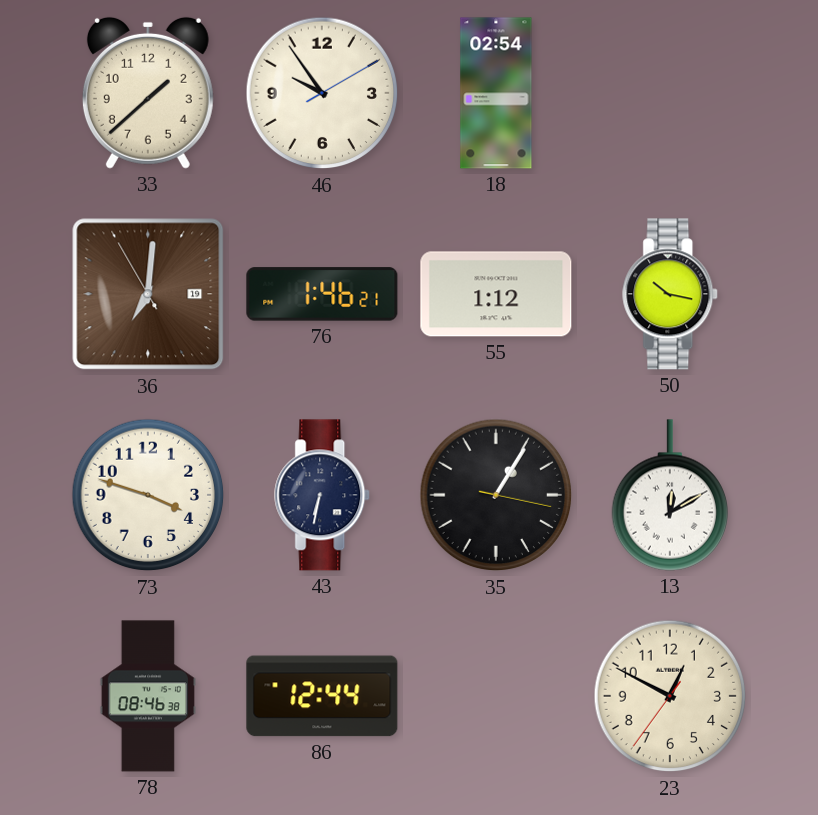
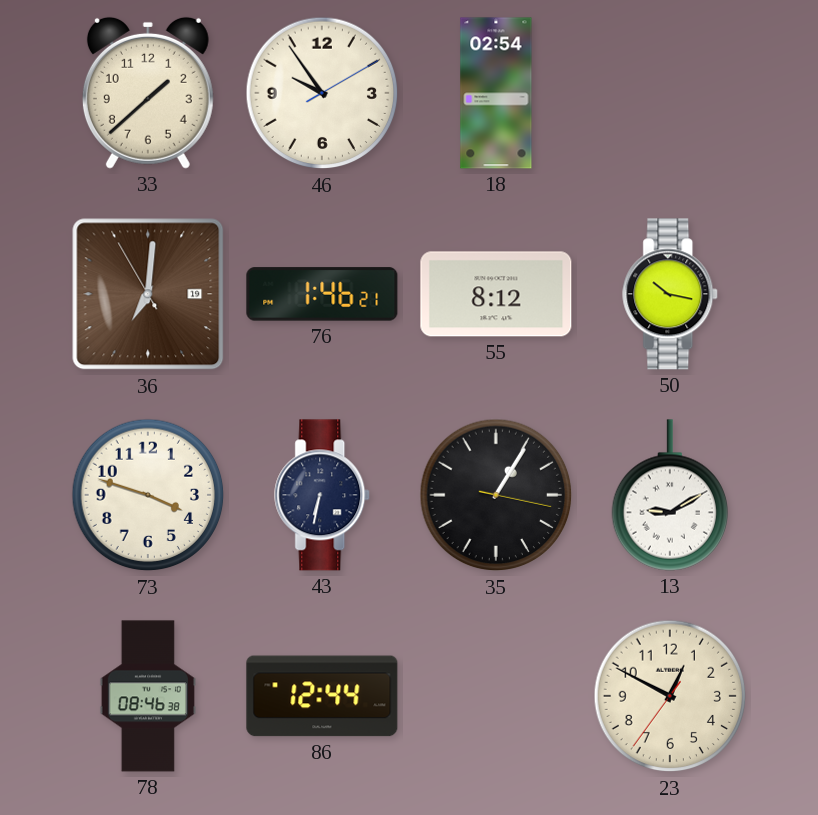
55: 1:12 -> 8:12 (496, 294)
13: 12:10 -> 9:10 (669, 495)
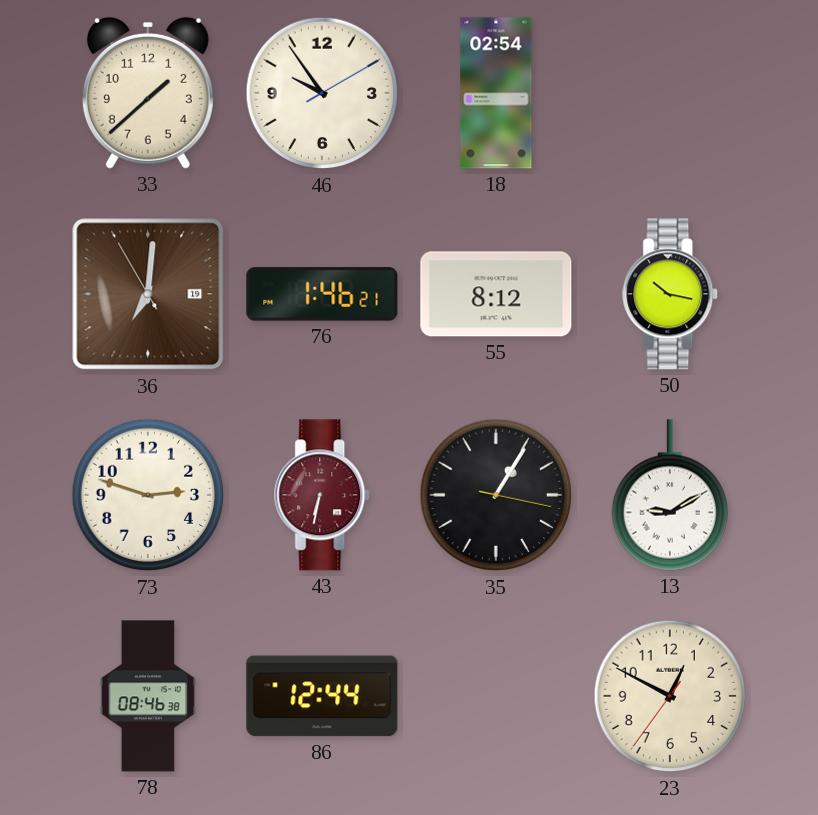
73: 3:48 -> 2:48 (148, 495)
43 dial: navy -> burgundy (323, 495)
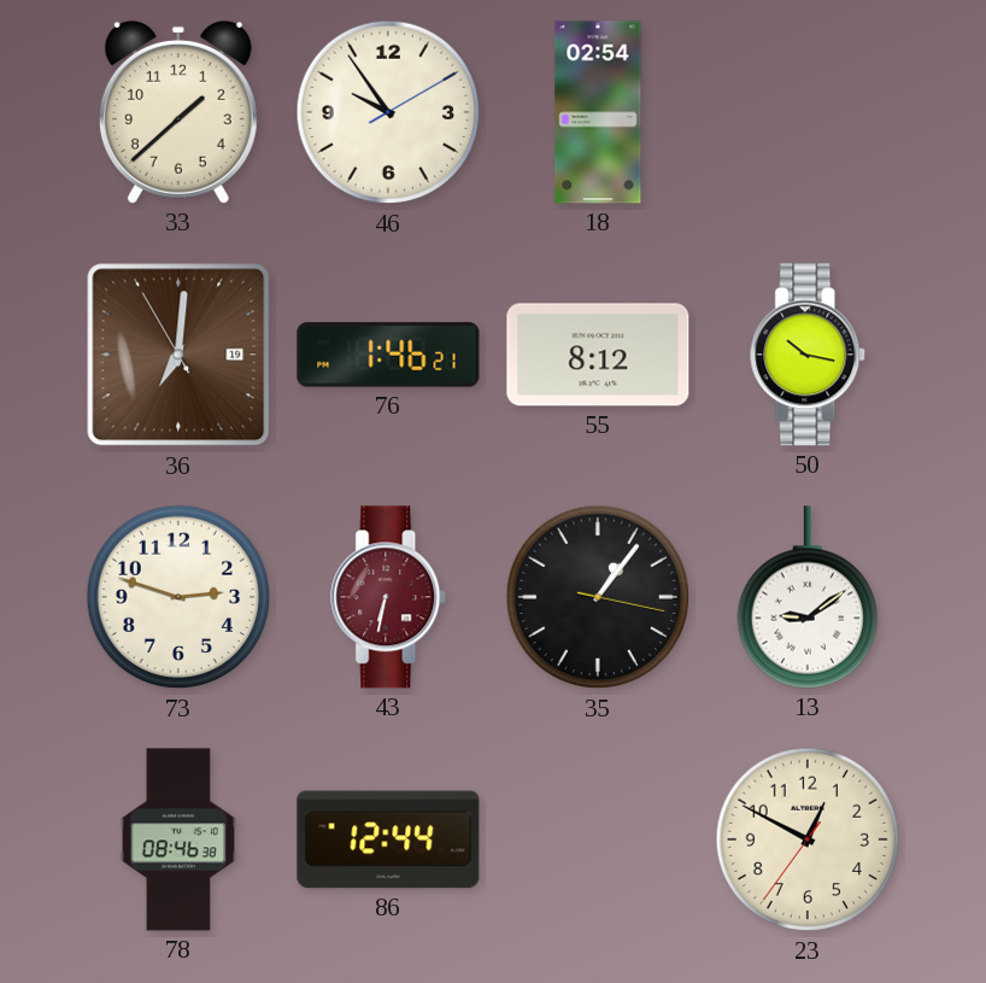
35: 1:05 -> 1:06 (598, 597)
13: 9:10 -> 9:09 (806, 597)
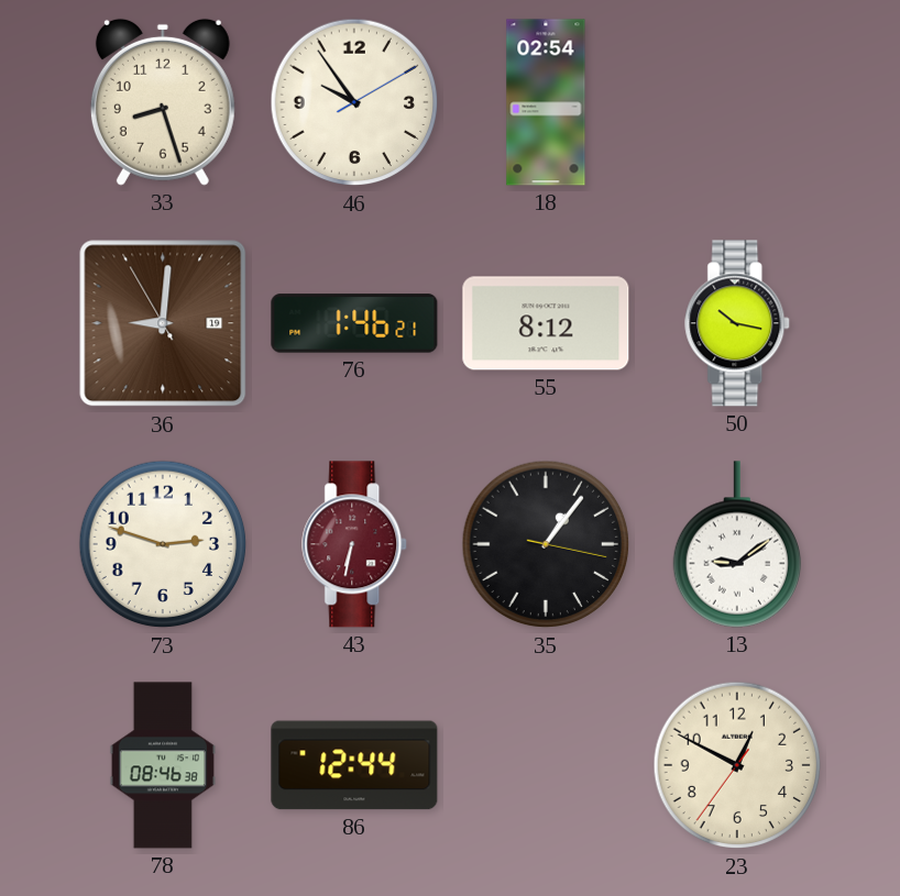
33: 1:38 -> 8:27 (163, 102)
36: 7:00 -> 9:00 (163, 323)
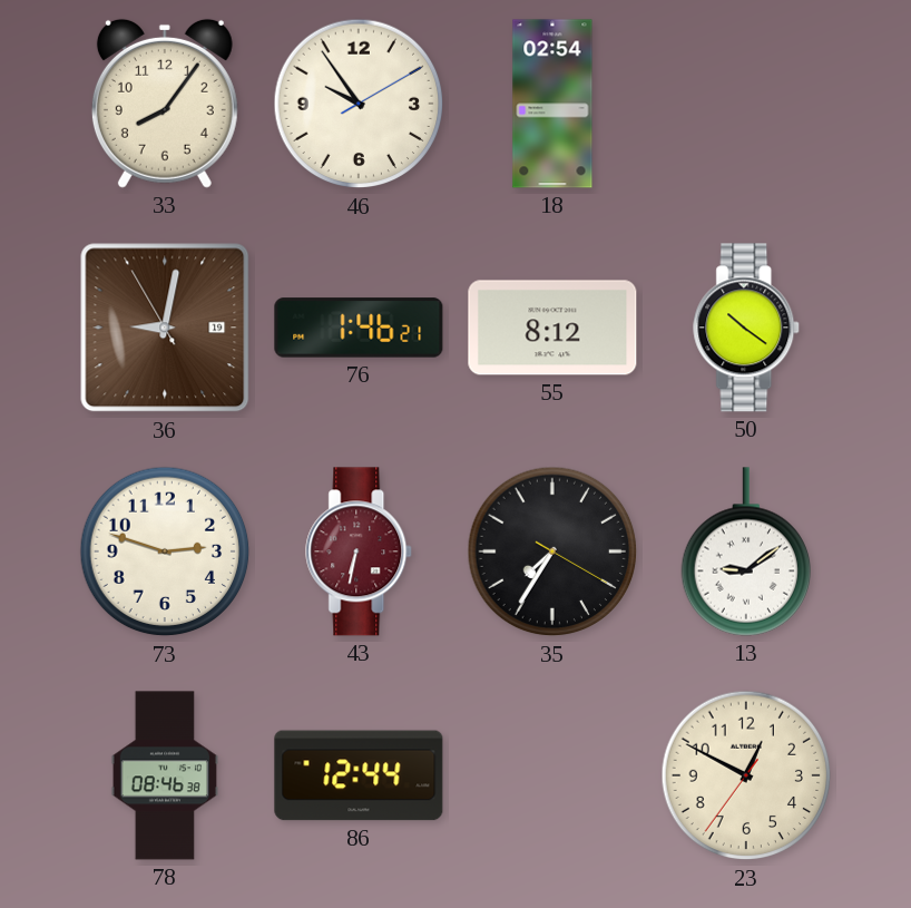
33: 8:27 -> 8:06 (165, 104)
36: 9:00 -> 9:01 (165, 328)
50: 10:17 -> 10:21 (747, 328)
35: 1:06 -> 7:35 (552, 551)
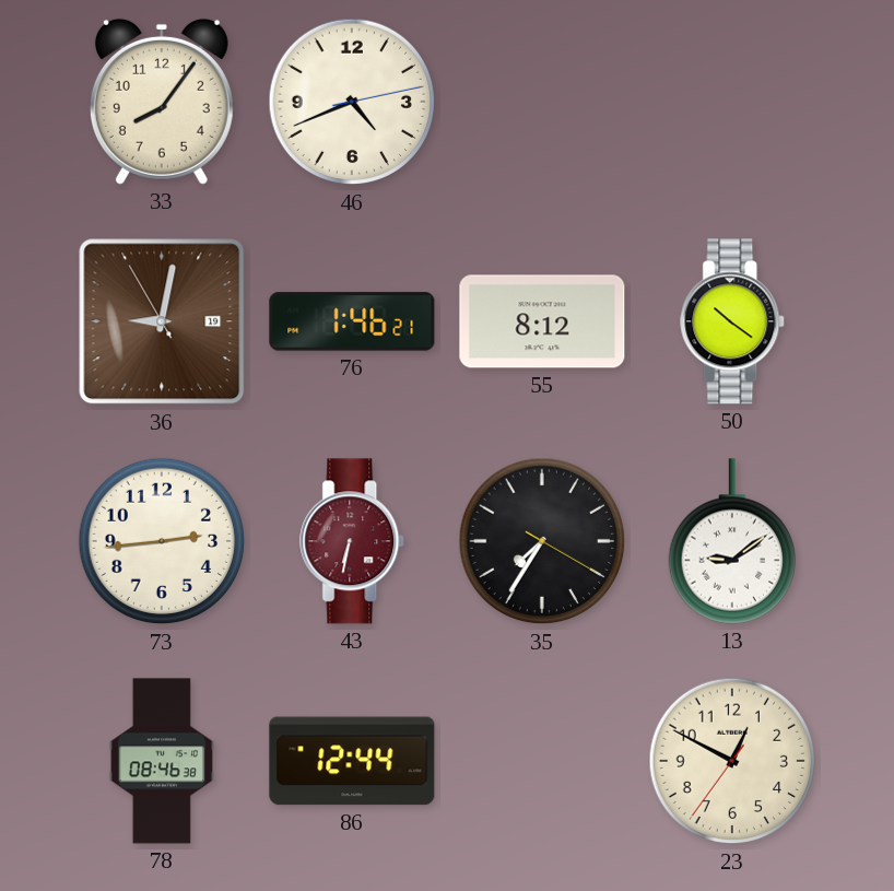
46: 9:54 -> 4:41 (352, 102)
18: 02:54 -> none (552, 104)
73: 2:48 -> 2:44 (162, 541)
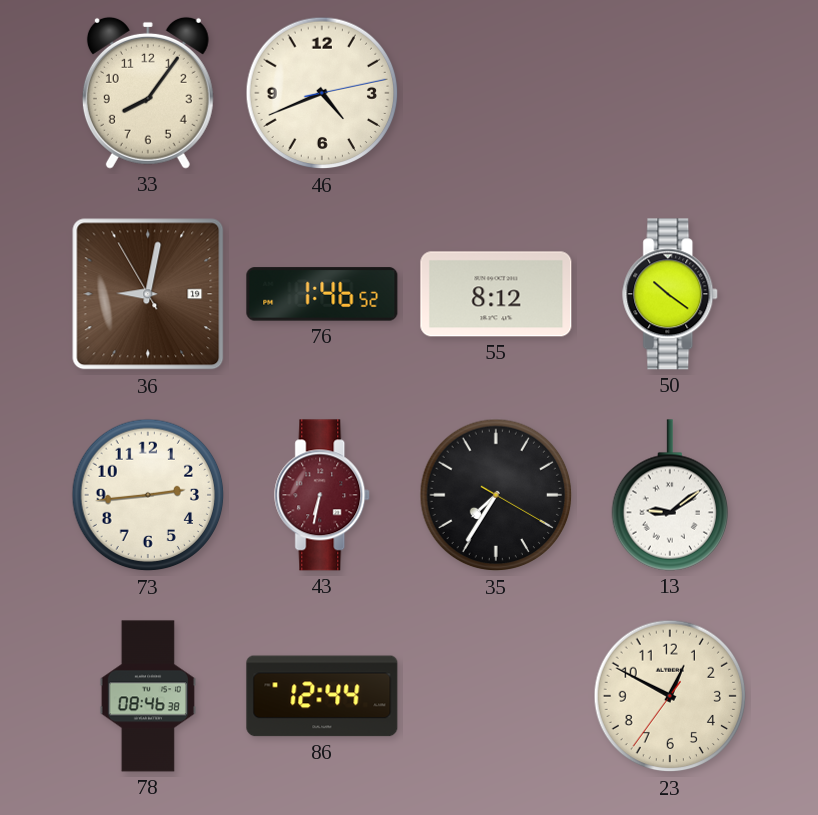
76: 1:46:21 -> 1:46:52 (322, 294)
